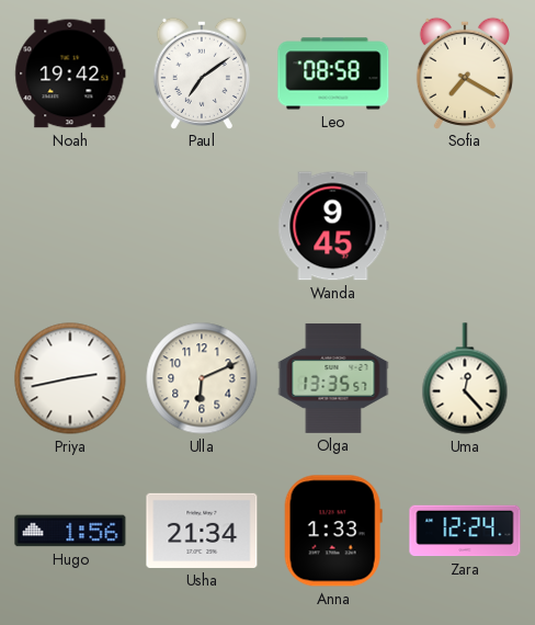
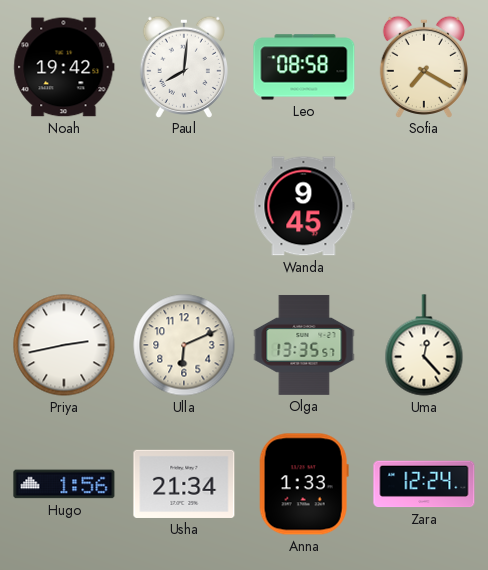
Paul: 7:09 -> 8:01 (184, 66)
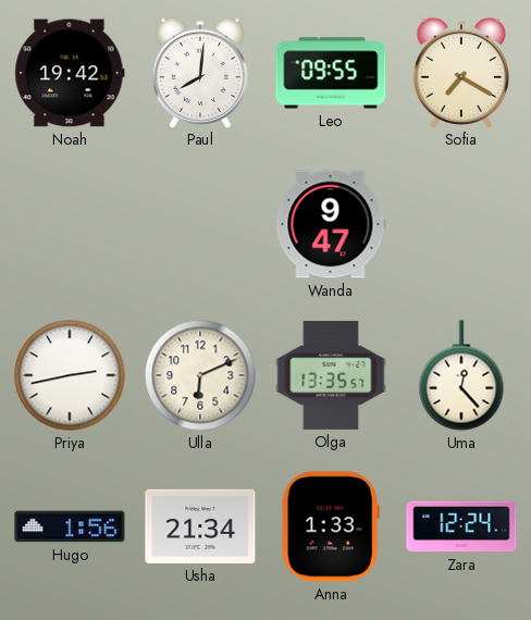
Leo: 08:58 -> 09:55 (331, 73)
Wanda: 9:45 -> 9:47 (331, 224)
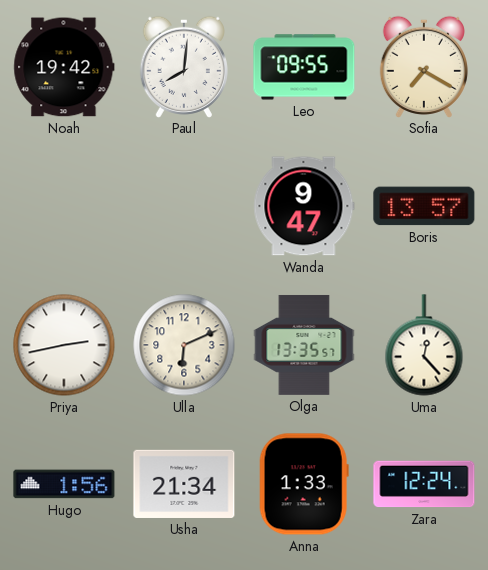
Boris: none -> 13:57 (424, 206)
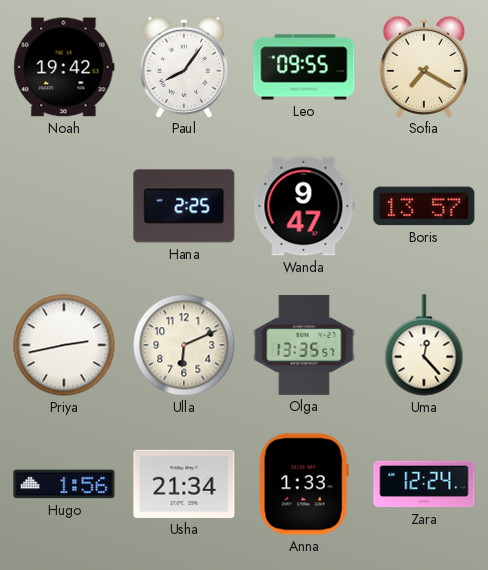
Paul: 8:01 -> 8:06 (184, 66)
Hana: none -> 2:25 (184, 206)
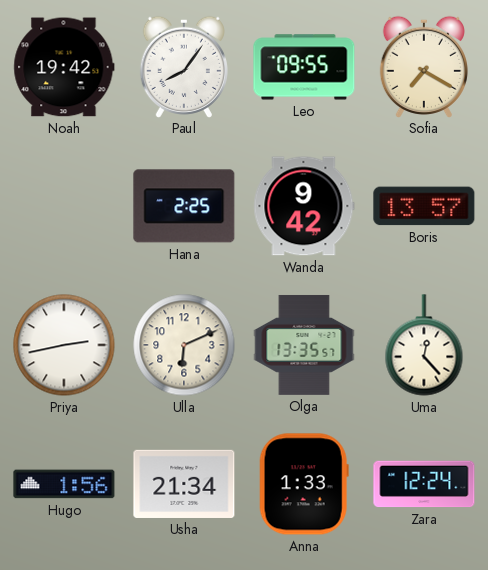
Wanda: 9:47 -> 9:42 (304, 206)
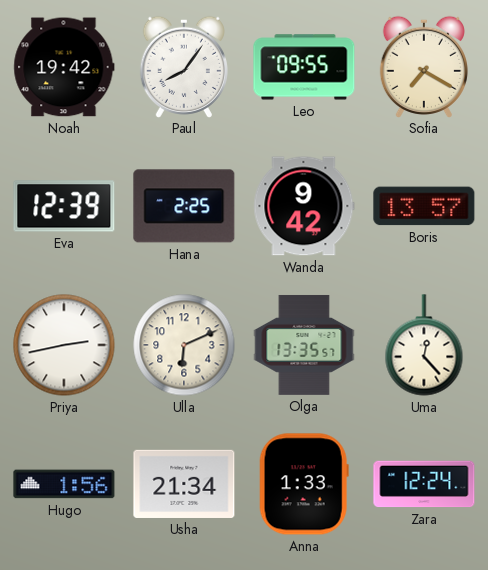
Eva: none -> 12:39 (64, 206)
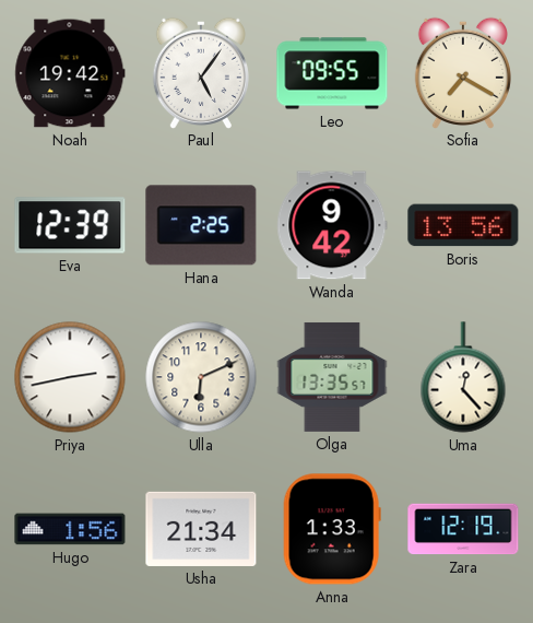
Paul: 8:06 -> 5:06 (201, 72)
Boris: 13:57 -> 13:56 (463, 225)
Zara: 12:24 -> 12:19 (463, 529)
